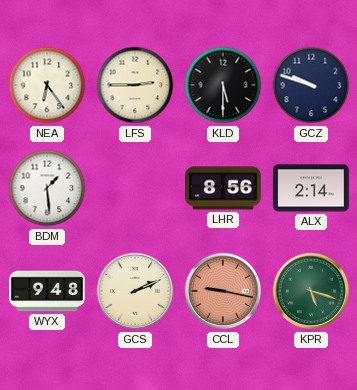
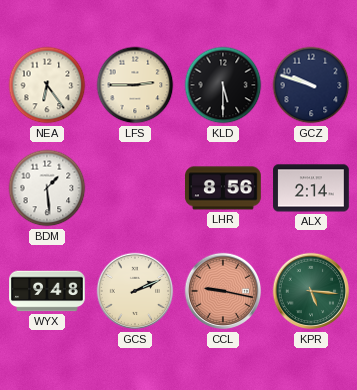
KPR: 5:18 -> 5:16 (311, 291)
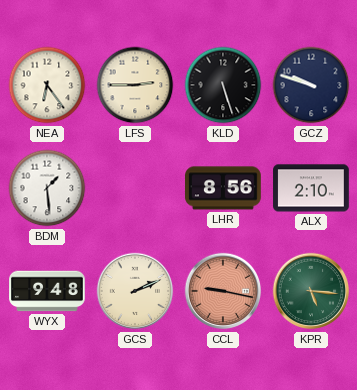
KLD: 5:30 -> 5:27 (223, 85)
ALX: 2:14 -> 2:10 (311, 188)
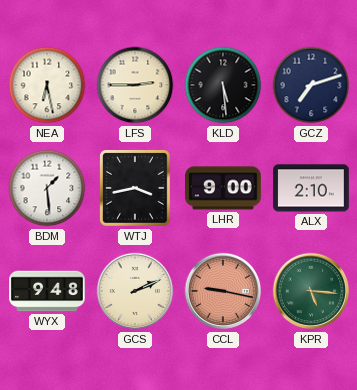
NEA: 6:24 -> 6:28 (47, 85)
KLD: 5:27 -> 5:29 (223, 85)
GCZ: 9:48 -> 7:12 (311, 85)
WTJ: none -> 3:43 (136, 188)
LHR: 8:56 -> 9:00 (223, 188)
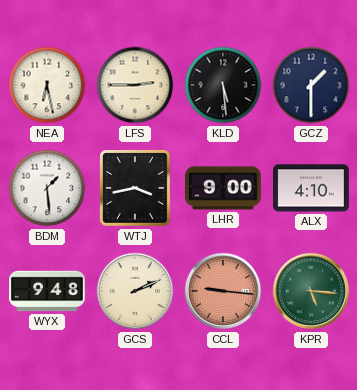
GCZ: 7:12 -> 1:30 (311, 85)
ALX: 2:10 -> 4:10 (311, 188)
CCL: 9:17 -> 9:16 (223, 291)
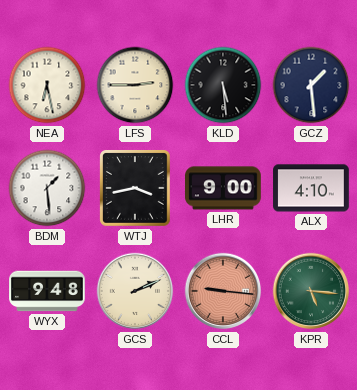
GCZ: 1:30 -> 1:29 (311, 85)
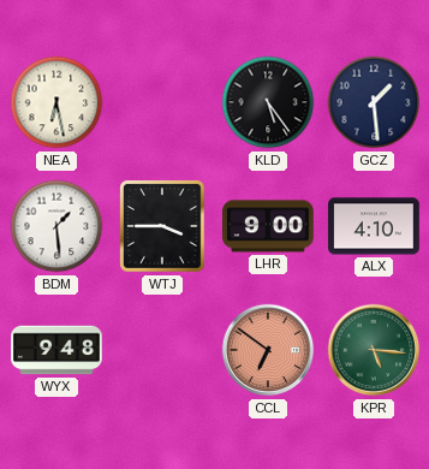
LFS: 2:45 -> none (135, 85)
KLD: 5:29 -> 5:24 (268, 102)
WTJ: 3:43 -> 3:45 (163, 226)
GCS: 2:11 -> none (135, 291)
CCL: 9:16 -> 6:51 (268, 350)
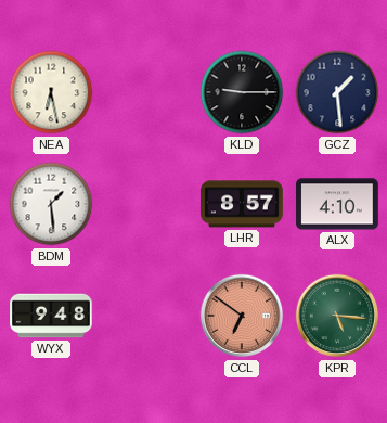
KLD: 5:24 -> 9:15 (242, 92)
WTJ: 3:45 -> none (163, 226)
LHR: 9:00 -> 8:57 (242, 204)
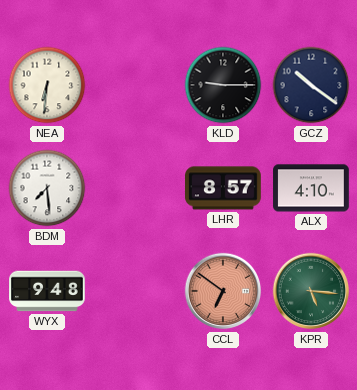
NEA: 6:28 -> 6:31 (47, 85)
GCZ: 1:29 -> 10:21 (311, 85)
BDM: 1:29 -> 7:29 (47, 188)
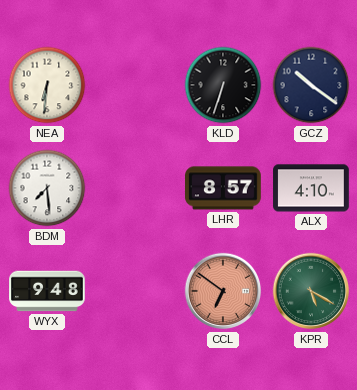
KLD: 9:15 -> 6:33 (223, 85)
KPR: 5:16 -> 5:20 (311, 291)
